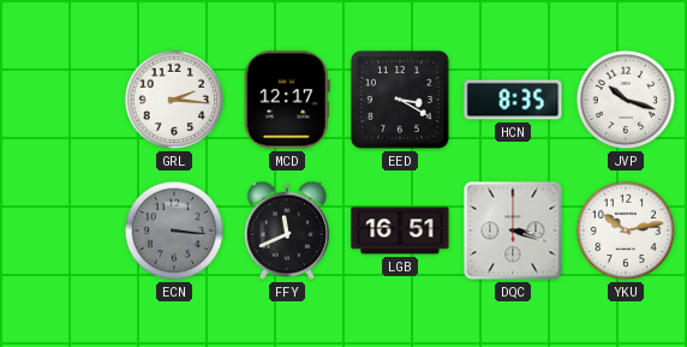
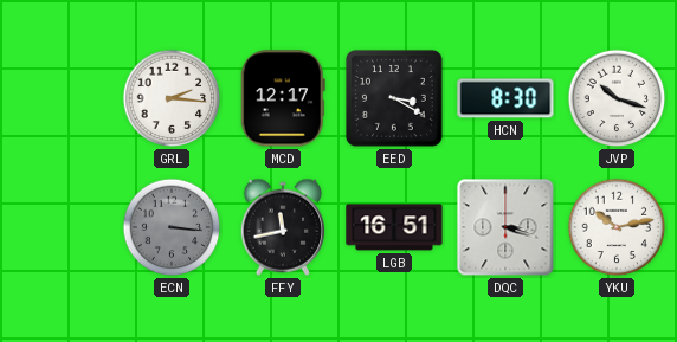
HCN: 8:35 -> 8:30 (505, 98)
FFY: 11:41 -> 11:43 (283, 227)
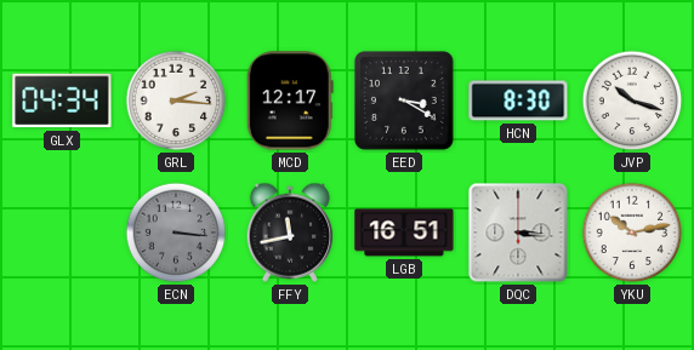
GLX: none -> 04:34 (62, 101)
DQC: 3:18 -> 3:16 (518, 233)
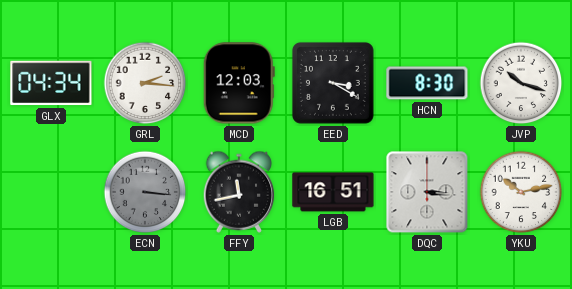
MCD: 12:17 -> 12:03 (239, 83)
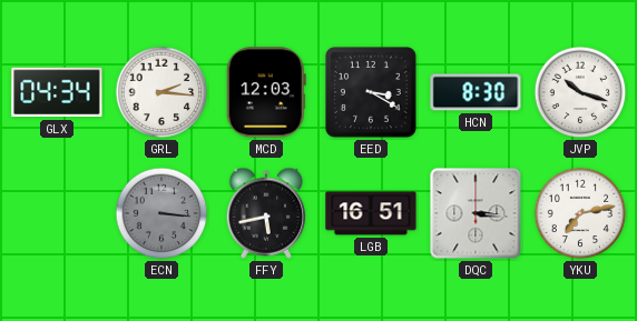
FFY: 11:43 -> 5:43 (266, 213)
YKU: 10:13 -> 7:13 (580, 213)
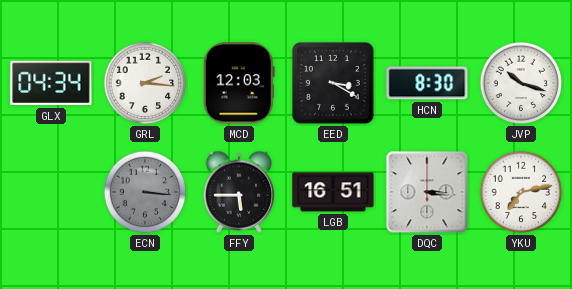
FFY: 5:43 -> 5:45 (239, 192)
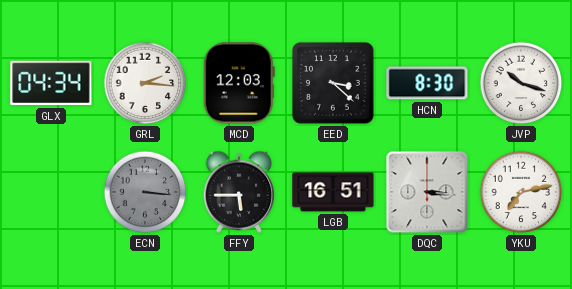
EED: 3:20 -> 3:22 (333, 83)
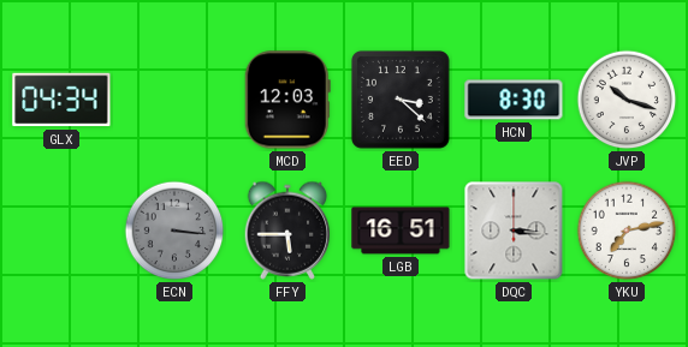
GRL: 2:16 -> none (145, 83)
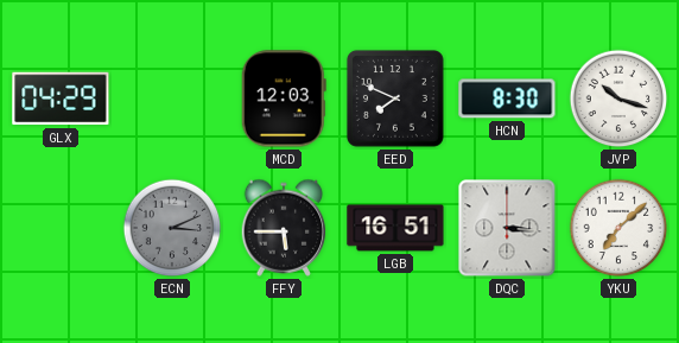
GLX: 04:34 -> 04:29 (61, 99)
EED: 3:22 -> 7:49 (395, 99)
ECN: 3:16 -> 3:11 (172, 228)
YKU: 7:13 -> 7:08 (618, 228)
